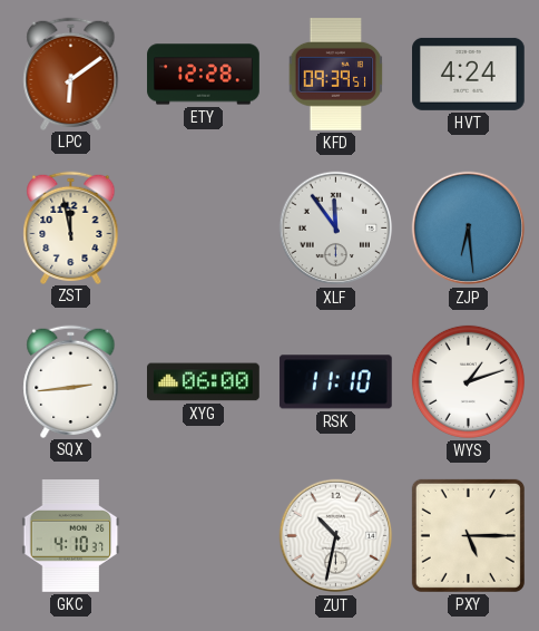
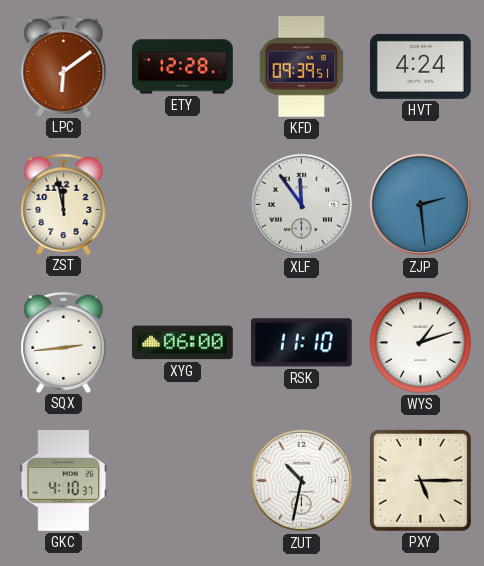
ZJP: 6:29 -> 2:29 (421, 205)
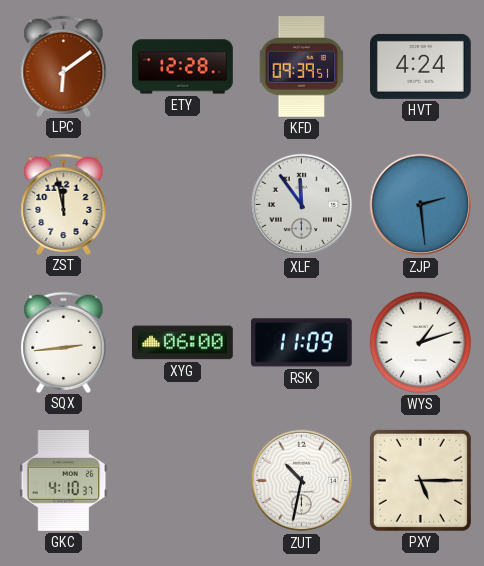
RSK: 11:10 -> 11:09 (301, 343)
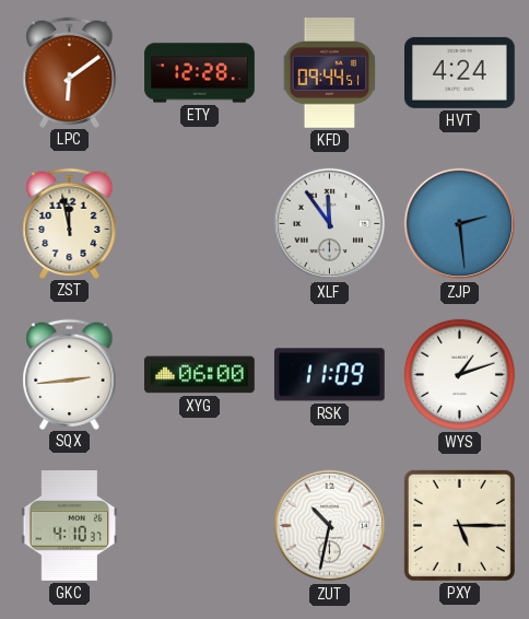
KFD: 09:39 -> 09:44 (330, 73)
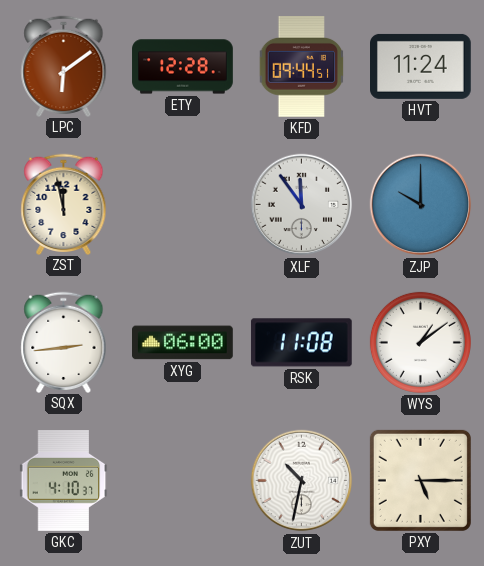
HVT: 4:24 -> 11:24 (421, 66)
ZJP: 2:29 -> 10:00 (421, 205)
RSK: 11:09 -> 11:08 (301, 343)
WYS: 1:12 -> 1:09 (420, 342)
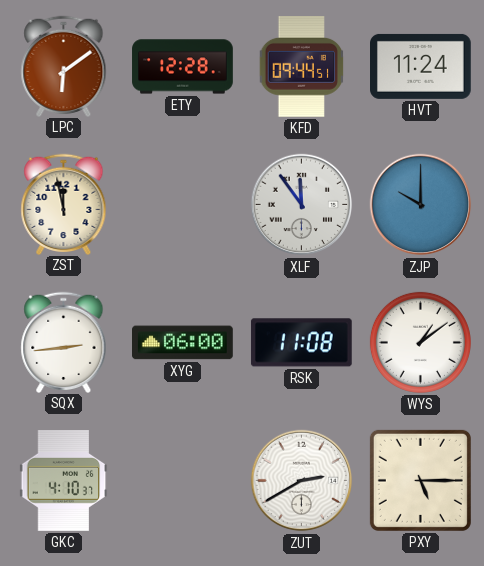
ZUT: 10:32 -> 2:40 (302, 481)
